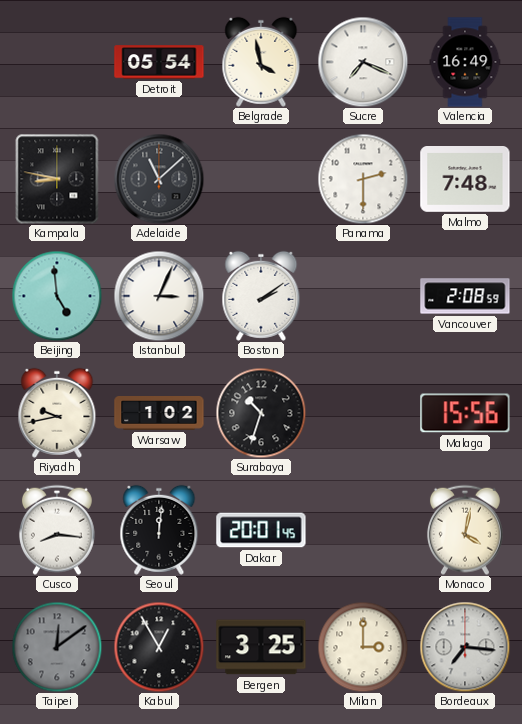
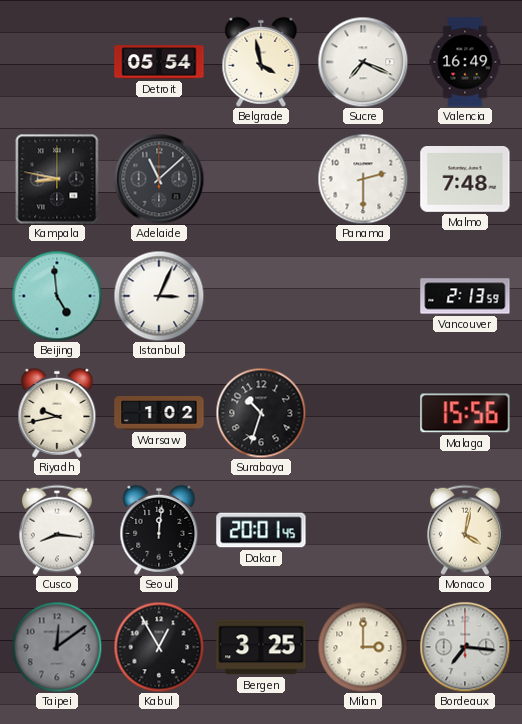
Boston: 2:09 -> none (261, 296)
Vancouver: 2:08 -> 2:13 (465, 296)
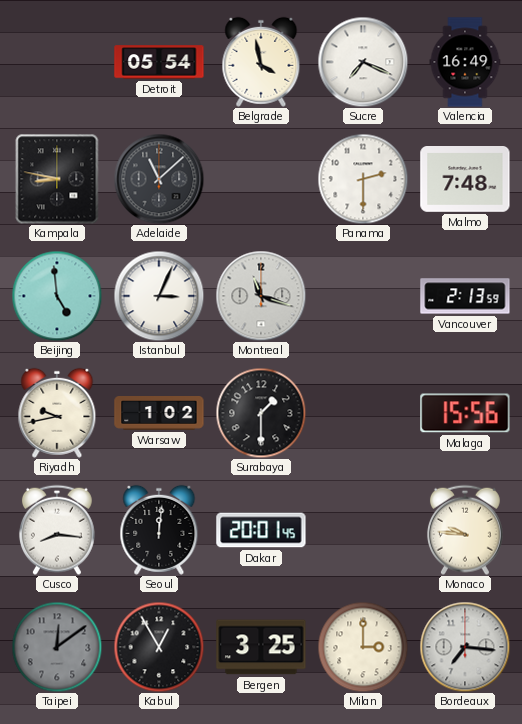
Montreal: none -> 11:18 (261, 296)
Surabaya: 10:33 -> 1:30 (261, 413)
Monaco: 4:02 -> 9:46 (465, 530)
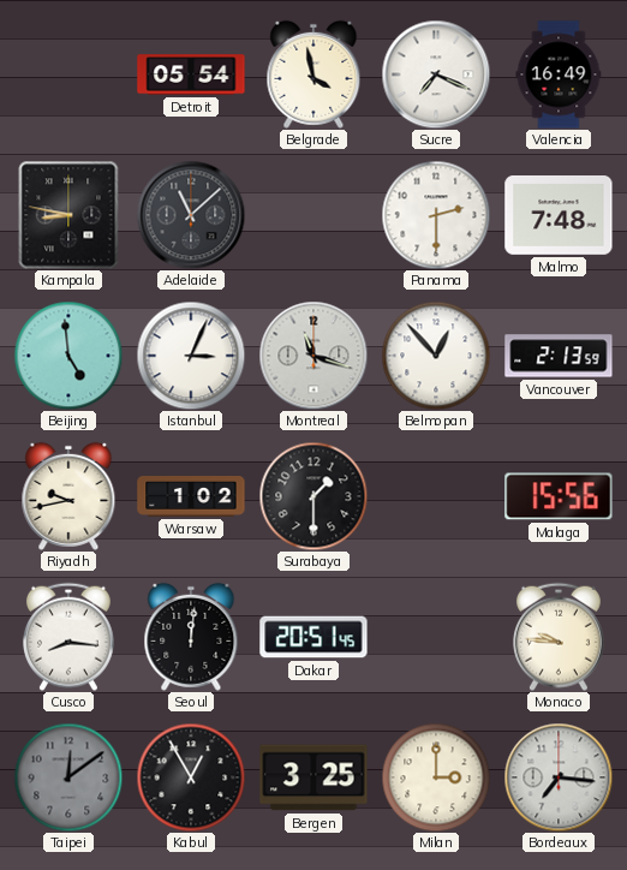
Belmopan: none -> 12:53 (436, 356)
Dakar: 20:01 -> 20:51 (313, 637)
